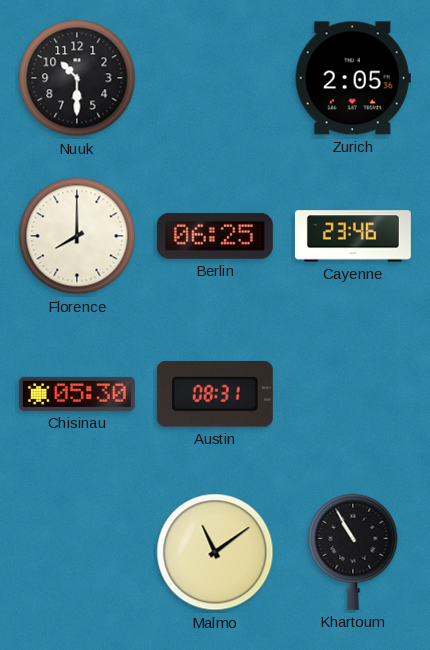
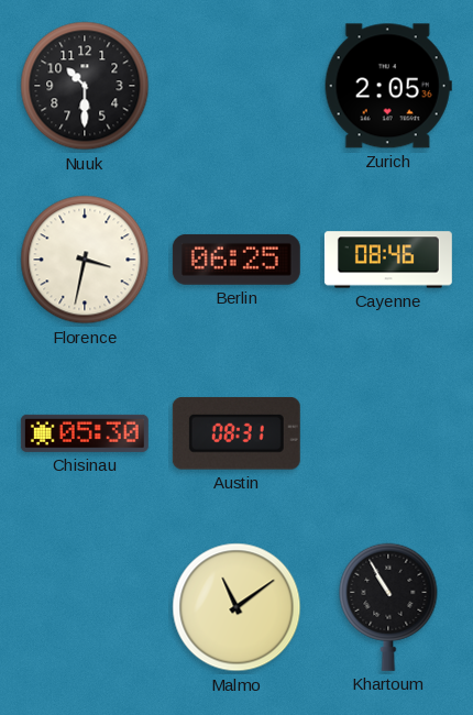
Florence: 8:00 -> 3:32 (85, 260)
Cayenne: 23:46 -> 08:46 (388, 260)
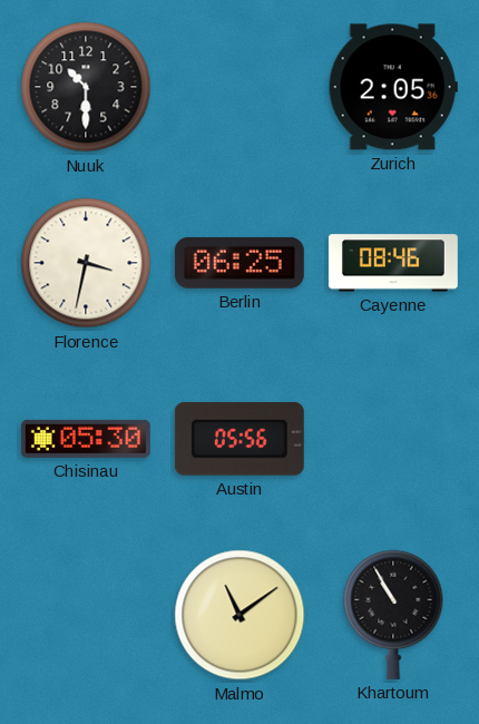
Austin: 08:31 -> 05:56 (239, 439)
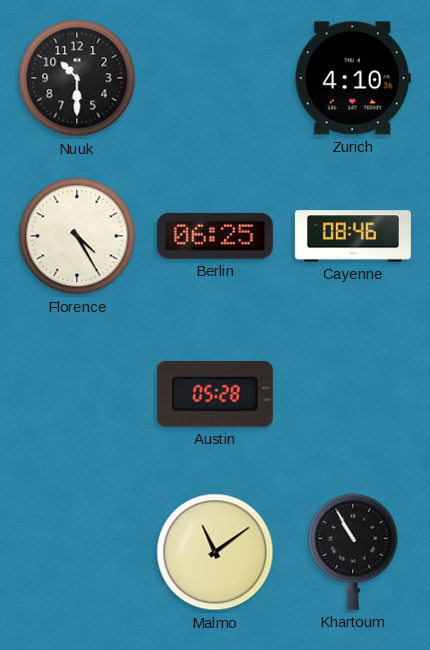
Zurich: 2:05 -> 4:10 (353, 78)
Florence: 3:32 -> 4:25 (77, 236)
Chisinau: 05:30 -> none (86, 439)
Austin: 05:56 -> 05:28 (215, 394)
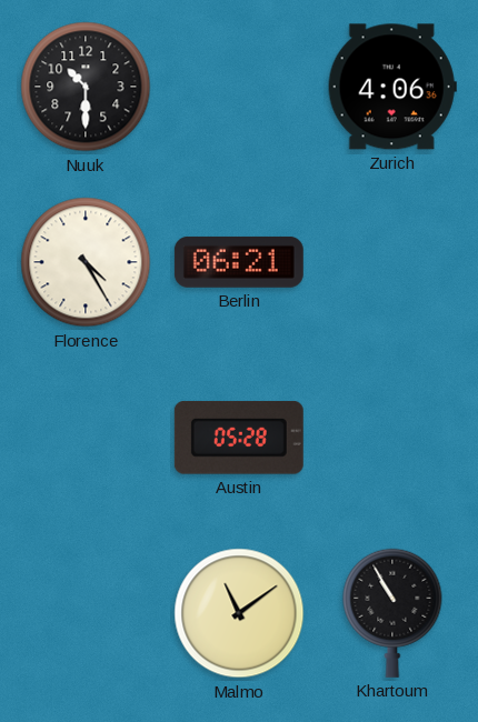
Zurich: 4:10 -> 4:06 (392, 87)
Berlin: 06:25 -> 06:21 (239, 262)
Cayenne: 08:46 -> none (353, 236)
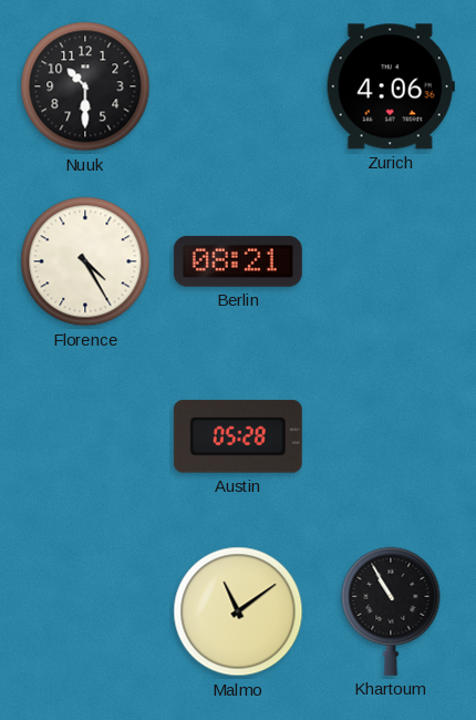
Berlin: 06:21 -> 08:21 (238, 261)
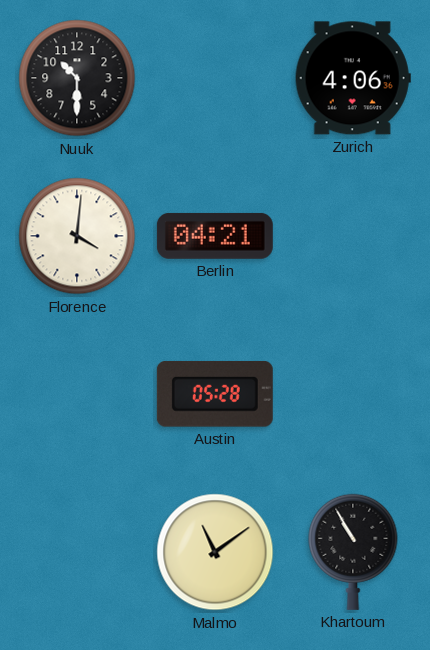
Florence: 4:25 -> 4:01 (77, 236)
Berlin: 08:21 -> 04:21 (215, 236)
